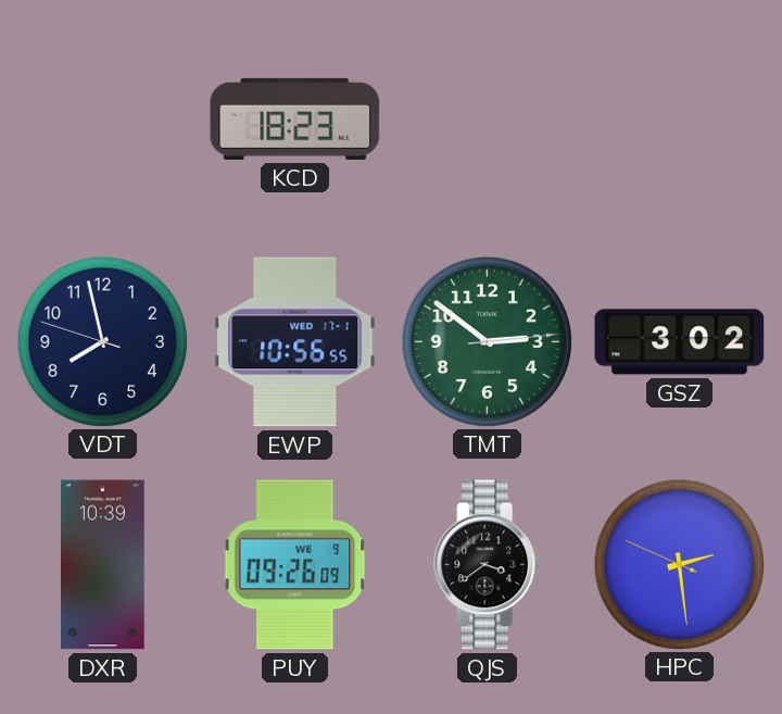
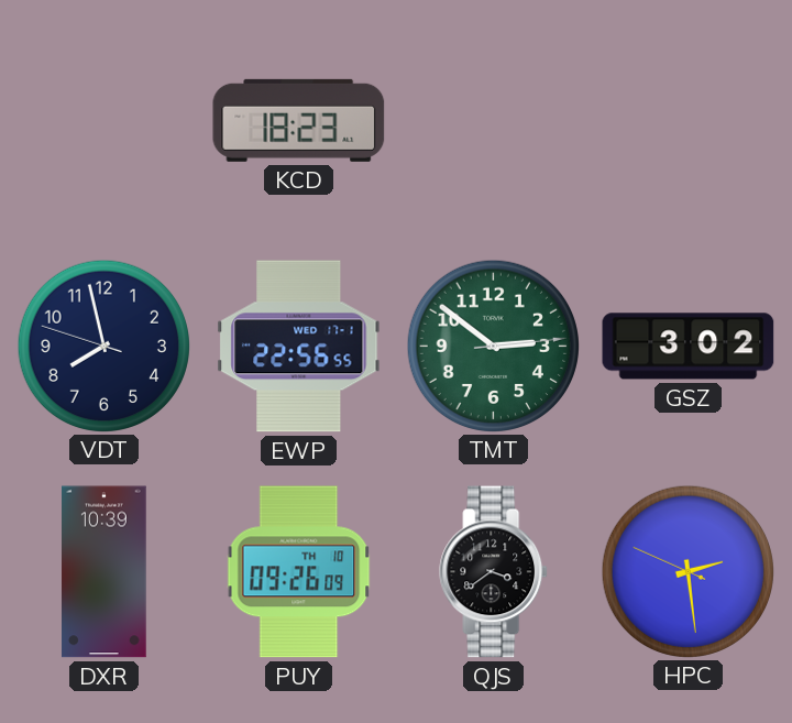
EWP: 10:56 -> 22:56 (299, 347)
PUY date: WE 9 -> TH 10 (299, 572)
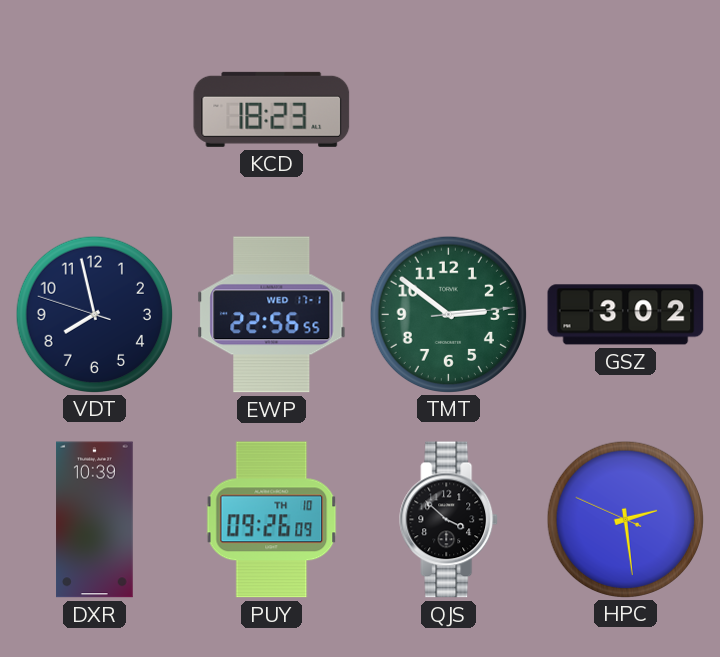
QJS: 3:39 -> 3:52 (449, 520)
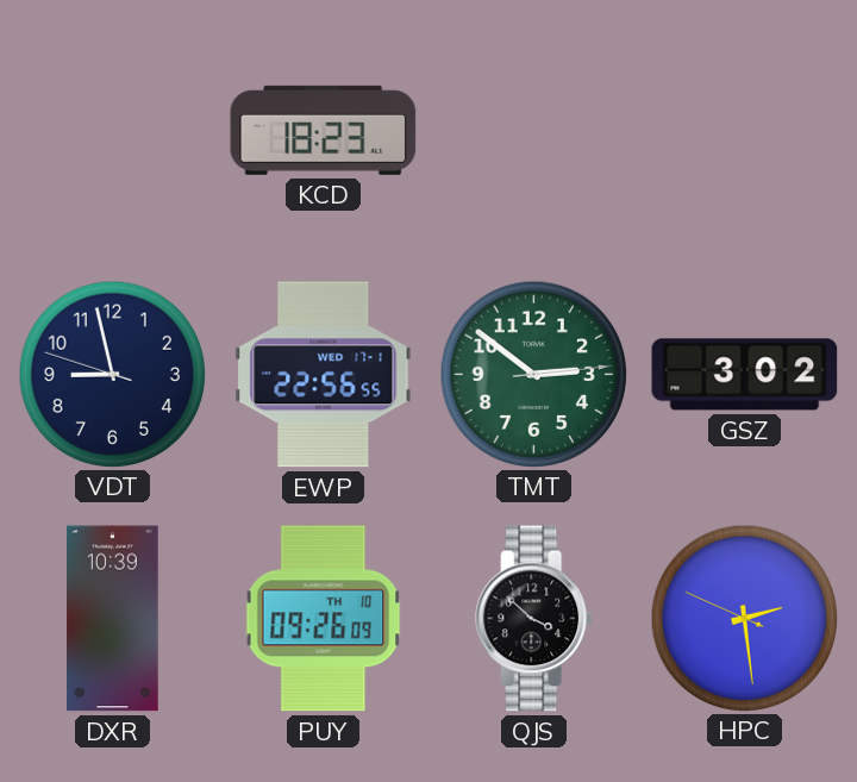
VDT: 7:57 -> 8:57 (112, 374)
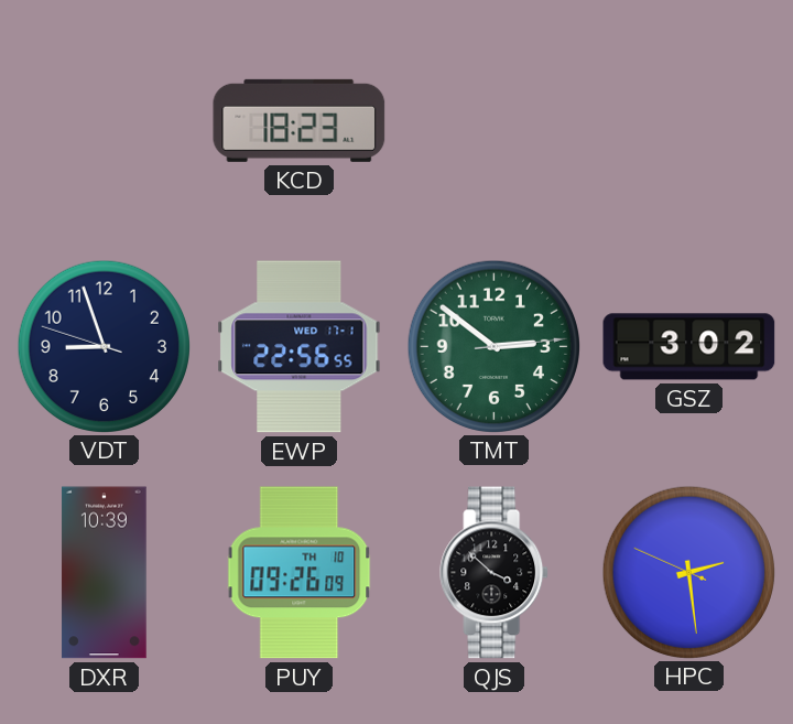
VDT: 8:57 -> 8:56 (104, 346)
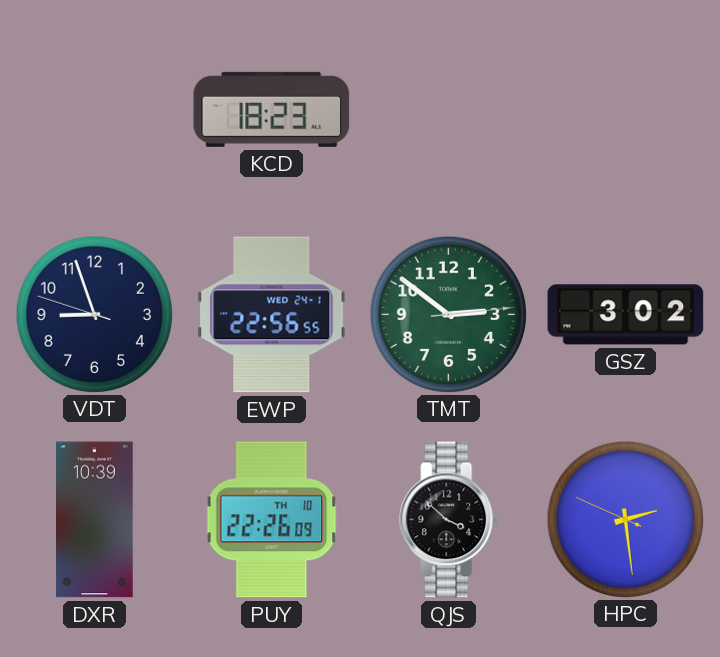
EWP date: WED 17-1 -> WED 24-1 (272, 315)
PUY: 09:26 -> 22:26 (272, 520)
